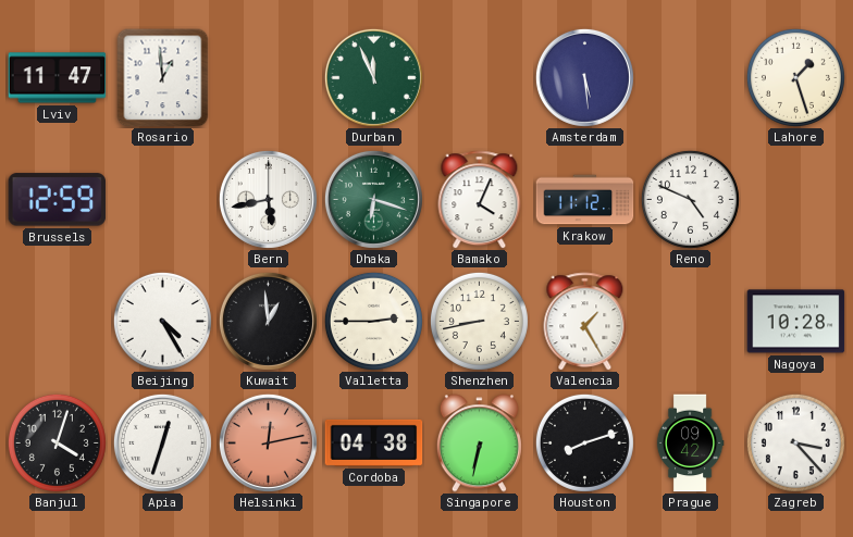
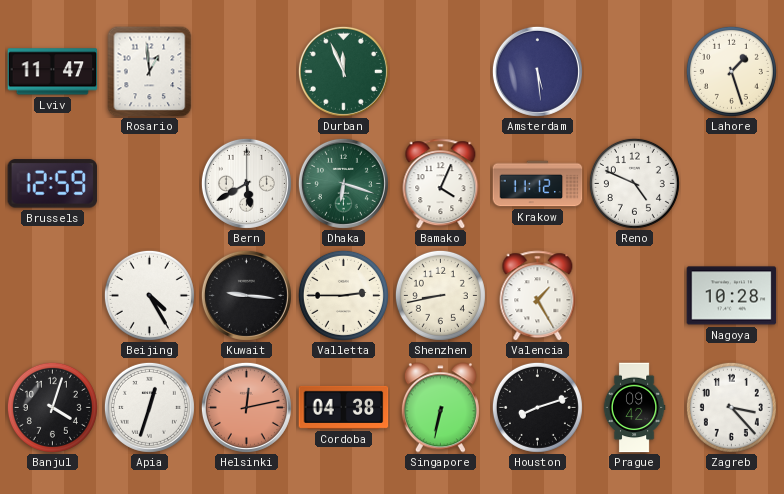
Bern: 5:43 -> 5:40 (246, 183)
Kuwait: 12:59 -> 9:16 (246, 295)
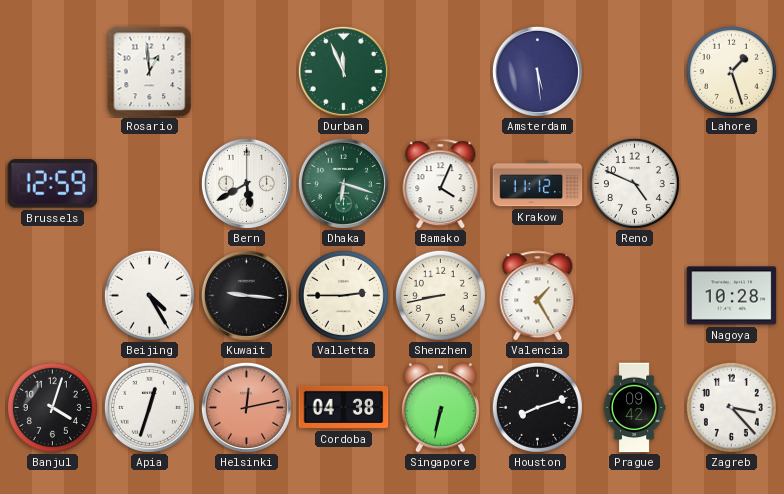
Lviv: 11:47 -> none (53, 72)
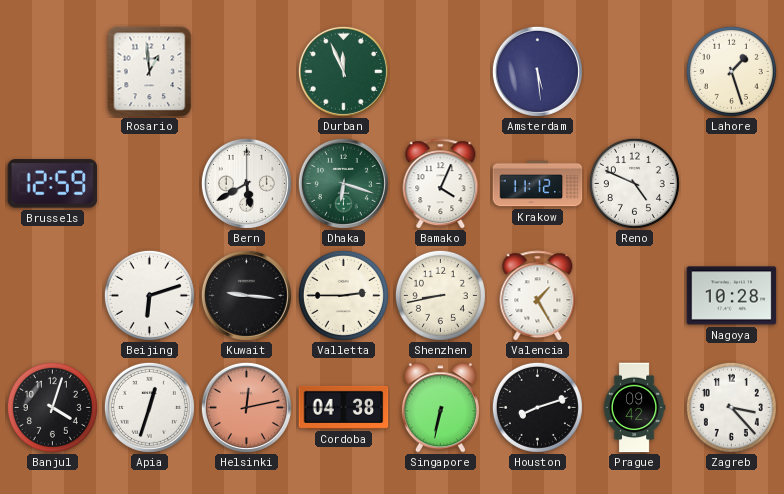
Beijing: 4:25 -> 6:12 (149, 295)
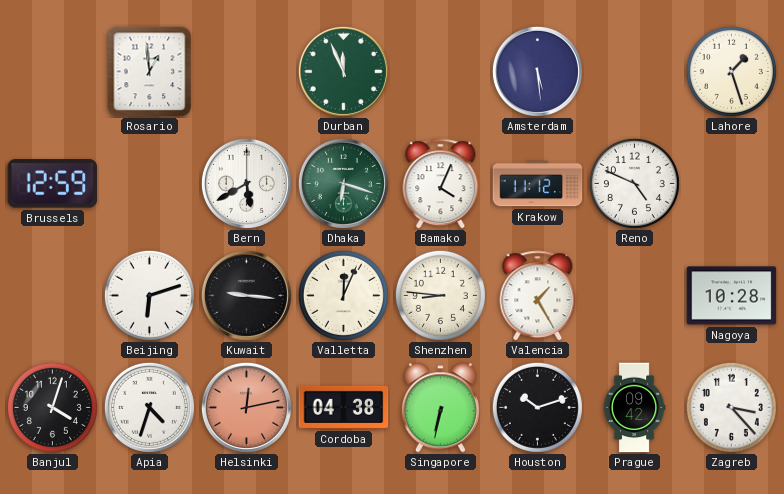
Valletta: 2:45 -> 12:04 (343, 295)
Shenzhen: 8:43 -> 8:46 (440, 295)
Apia: 12:33 -> 4:33 (149, 407)
Houston: 8:12 -> 10:12 (537, 407)
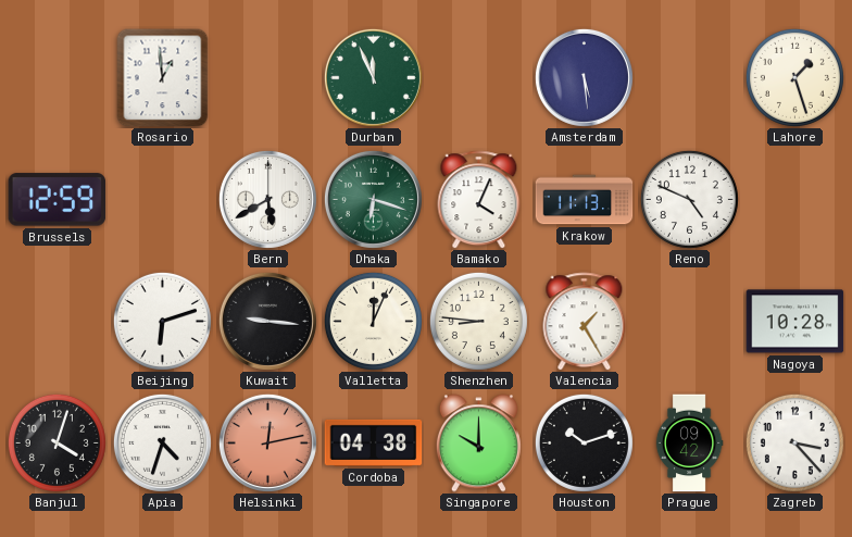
Krakow: 11:12 -> 11:13 (585, 200)
Singapore: 6:32 -> 10:00 (478, 444)
